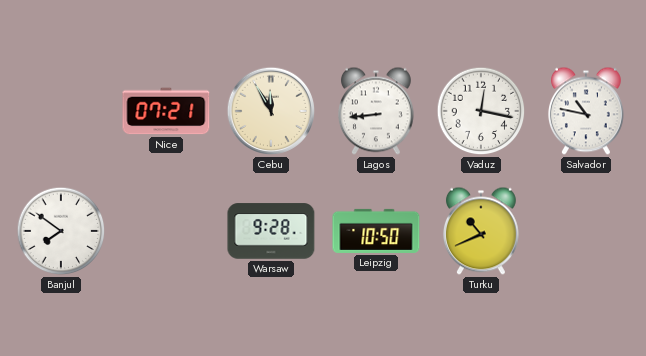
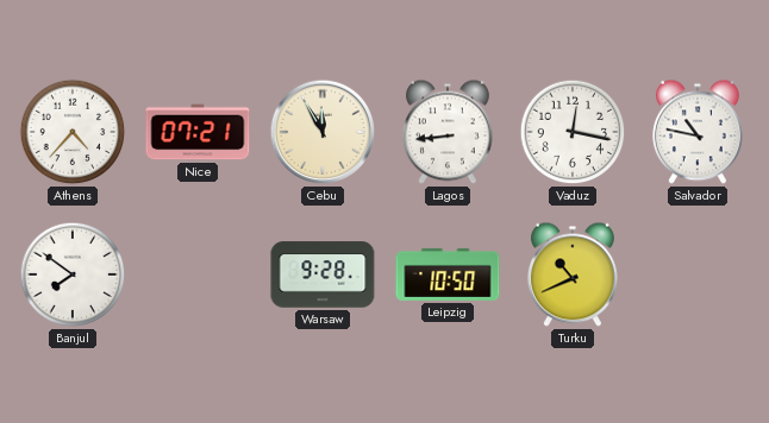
Athens: none -> 4:37 (73, 132)
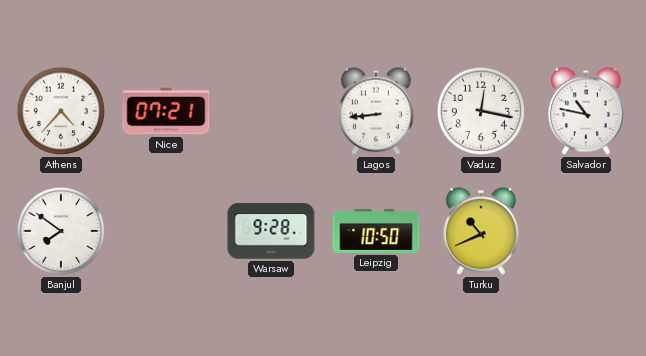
Cebu: 11:55 -> none (323, 132)
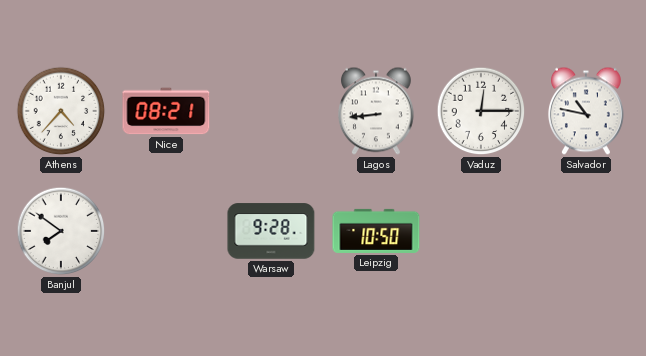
Nice: 07:21 -> 08:21 (166, 111)
Vaduz: 12:17 -> 12:15 (481, 111)
Turku: 10:41 -> none (481, 231)
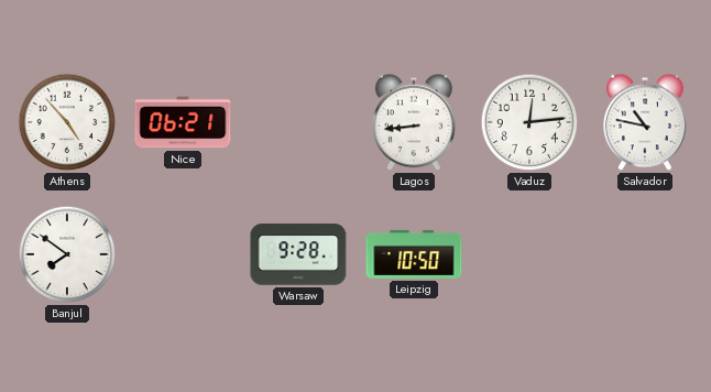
Athens: 4:37 -> 4:53 (67, 122)
Nice: 08:21 -> 06:21 (183, 122)
Vaduz: 12:15 -> 12:14 (529, 122)
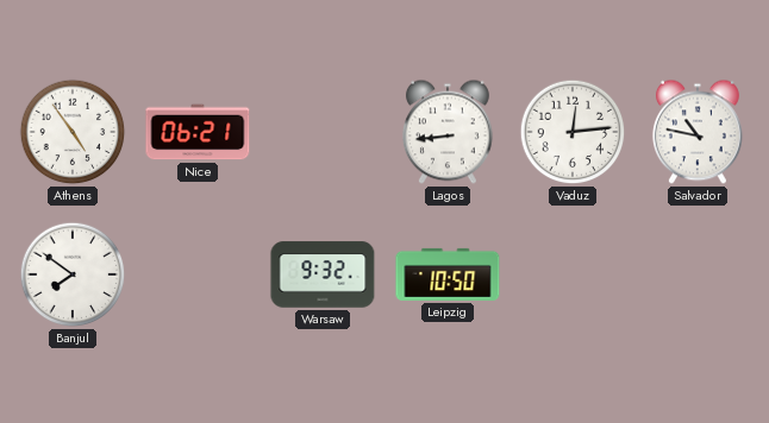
Athens: 4:53 -> 4:54 (73, 132)
Warsaw: 9:28 -> 9:32 (323, 274)
